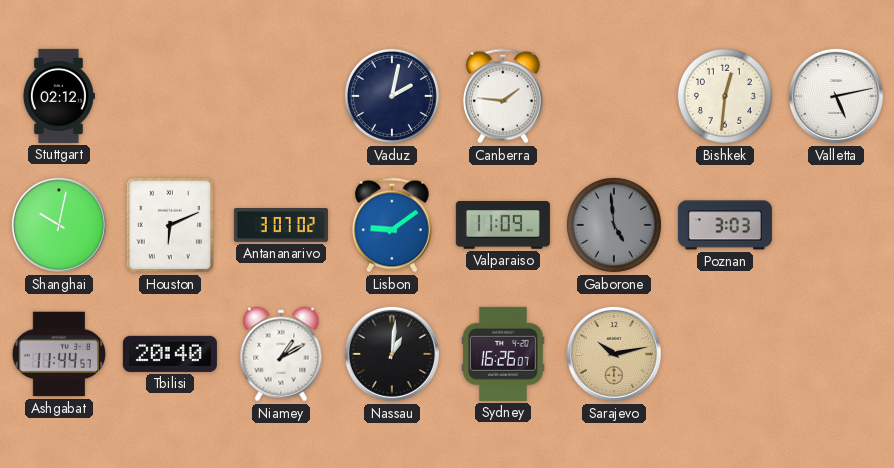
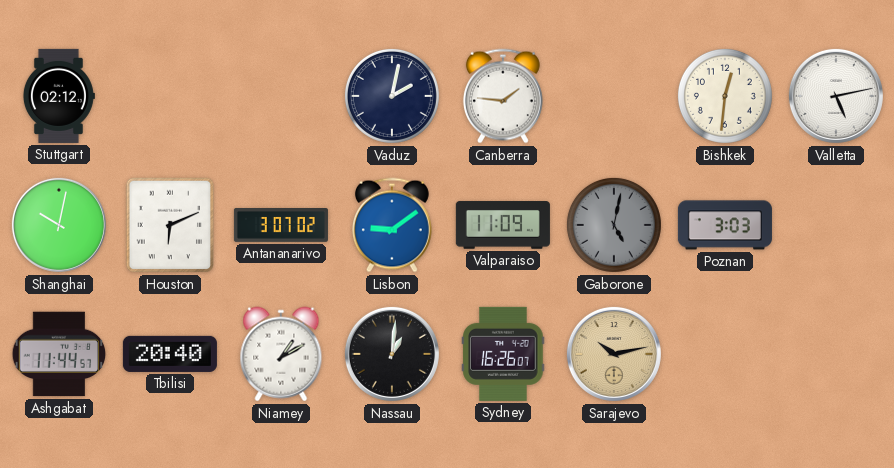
Gaborone: 4:59 -> 5:02 (614, 225)
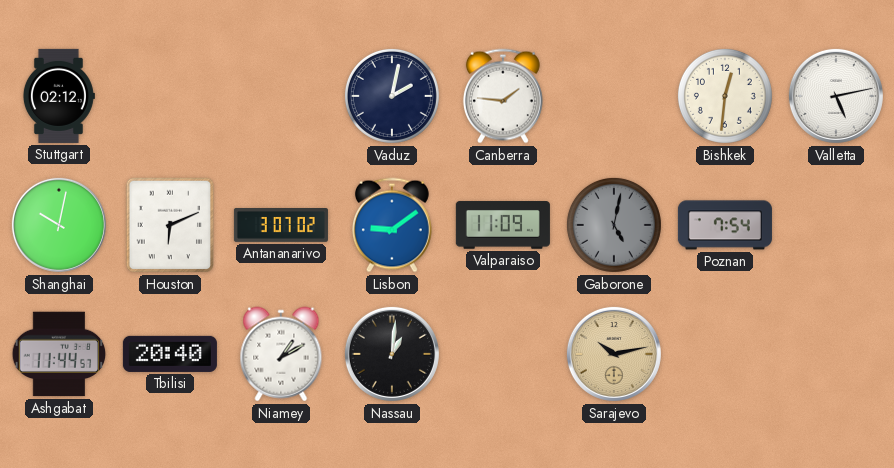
Poznan: 3:03 -> 7:54 (725, 225)
Sydney: 16:26 -> none (503, 354)
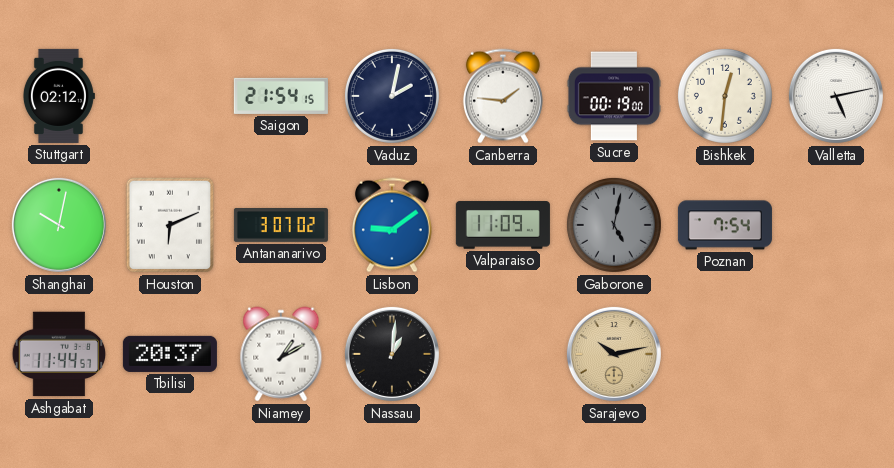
Saigon: none -> 21:54 (281, 96)
Sucre: none -> 00:19 (614, 96)
Tbilisi: 20:40 -> 20:37 (170, 354)
